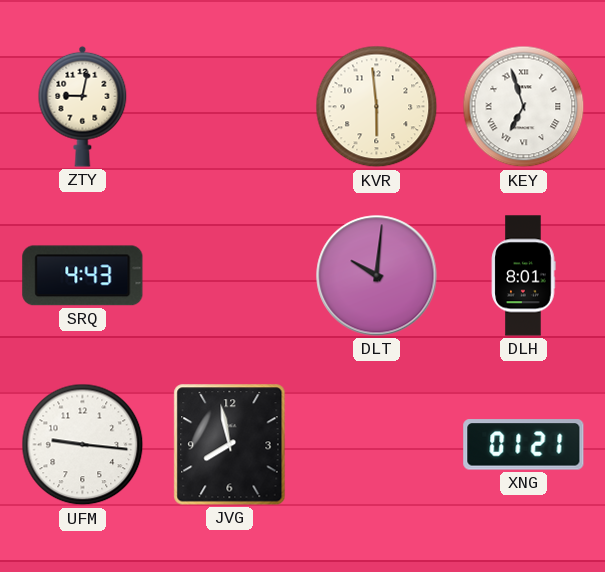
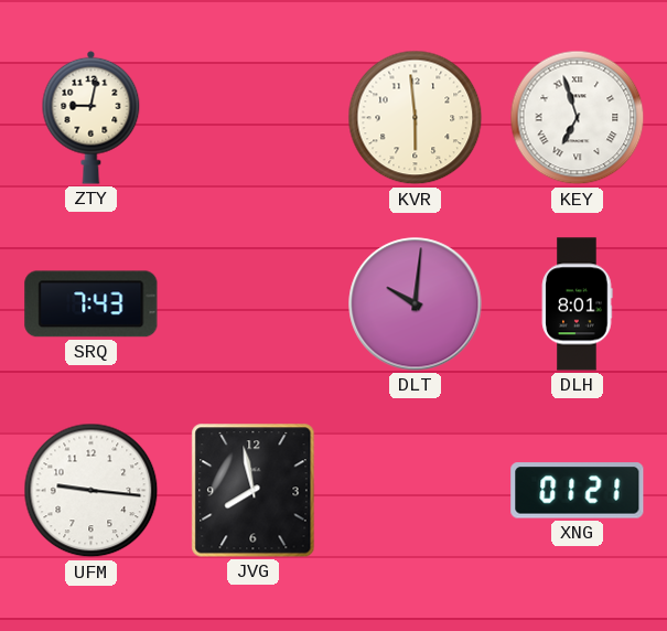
SRQ: 4:43 -> 7:43 (92, 304)
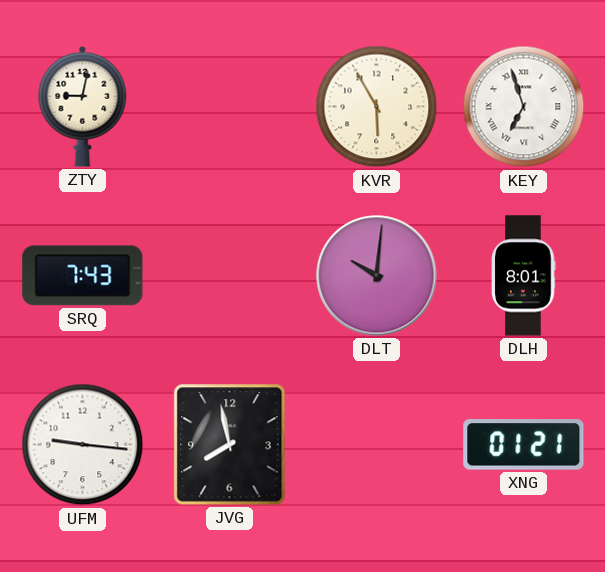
KVR: 5:59 -> 5:55 (377, 107)
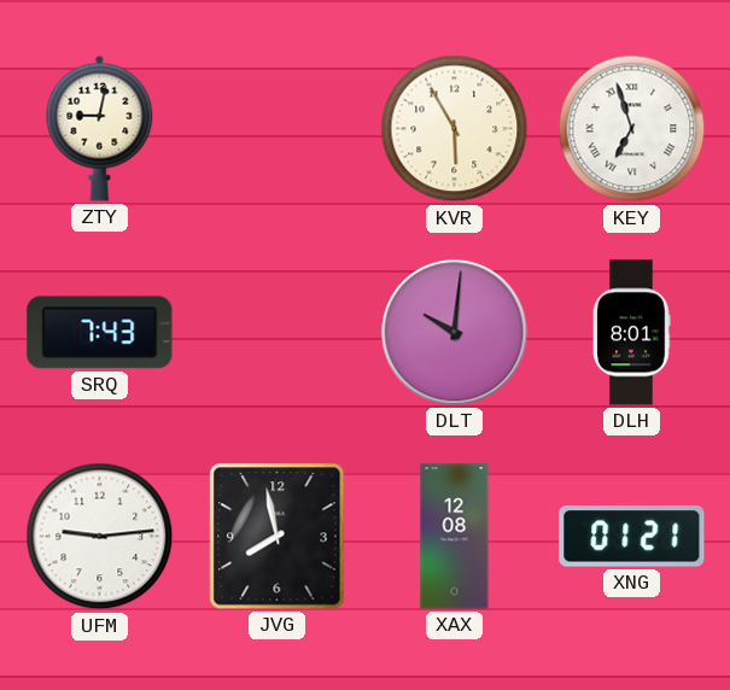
UFM: 9:16 -> 9:14 (100, 537)
XAX: none -> 12:08 (455, 537)
